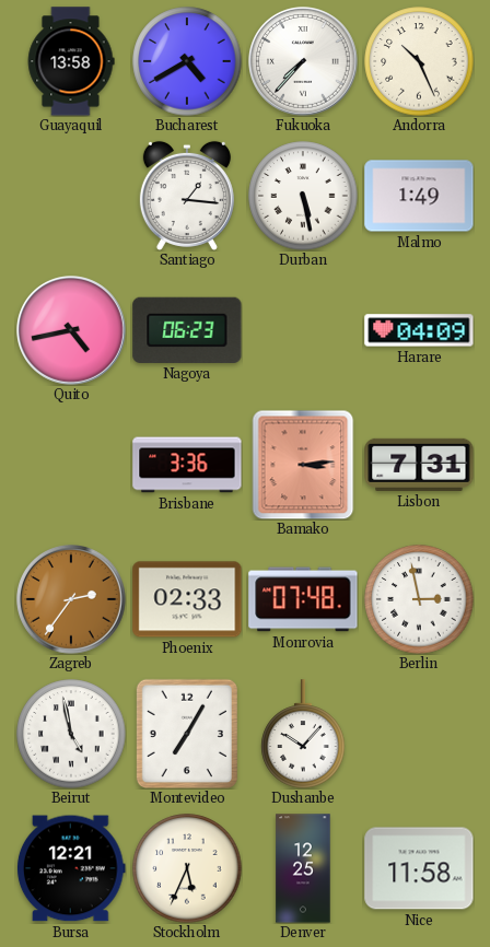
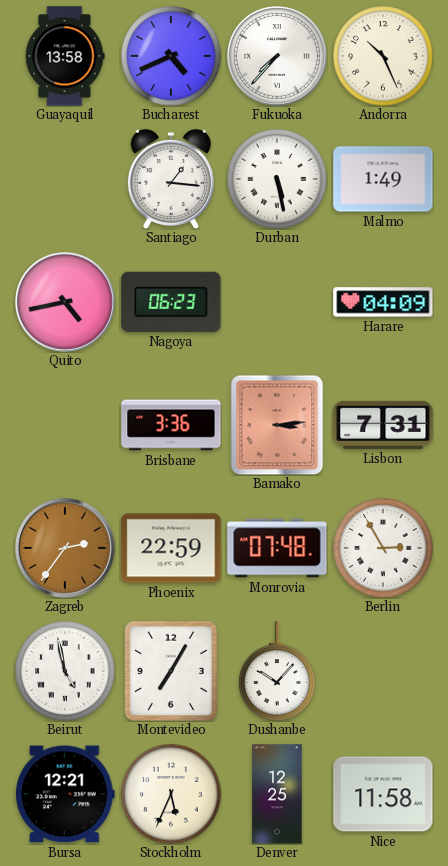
Bucharest: 4:40 -> 4:41 (171, 56)
Phoenix: 02:33 -> 22:59 (171, 548)
Berlin: 2:58 -> 2:55 (383, 548)
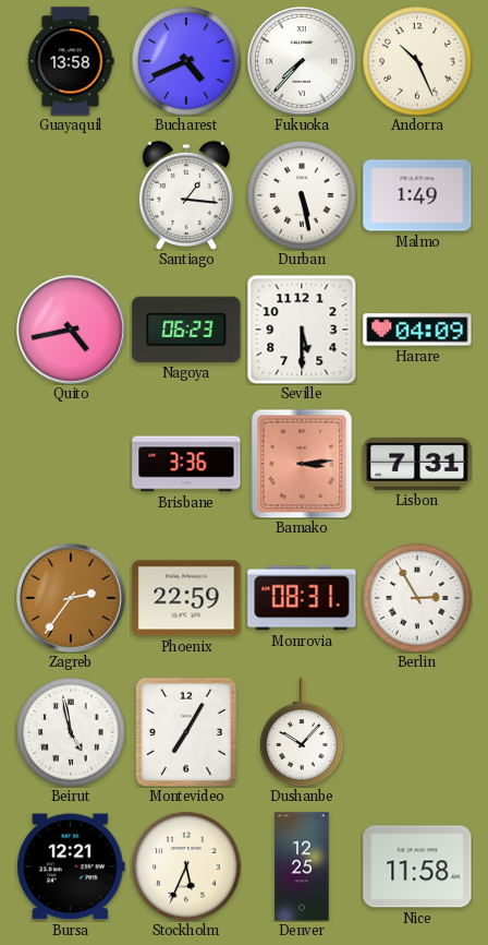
Seville: none -> 5:30 (302, 330)
Monrovia: 07:48 -> 08:31 (302, 598)
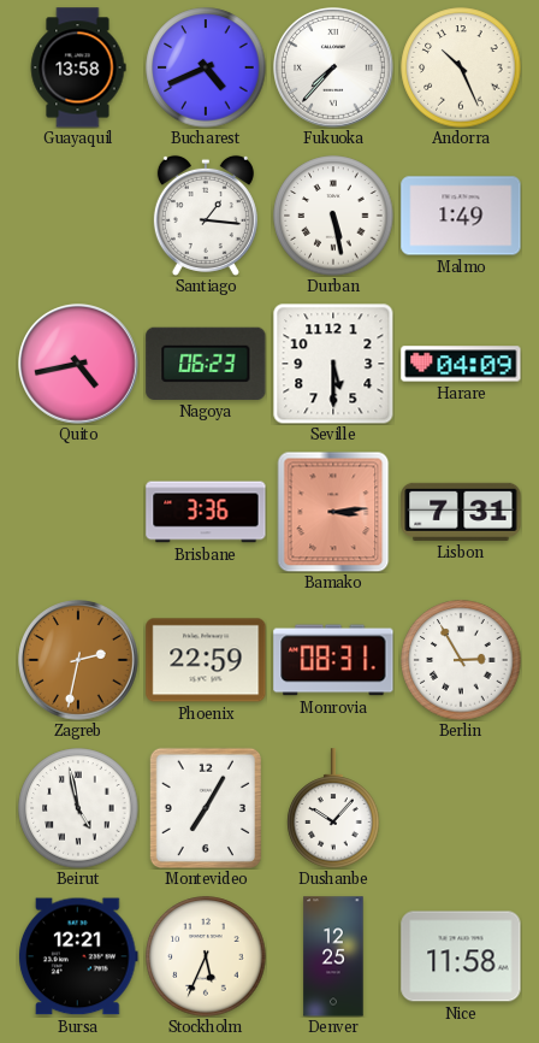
Zagreb: 2:36 -> 2:32 (79, 661)
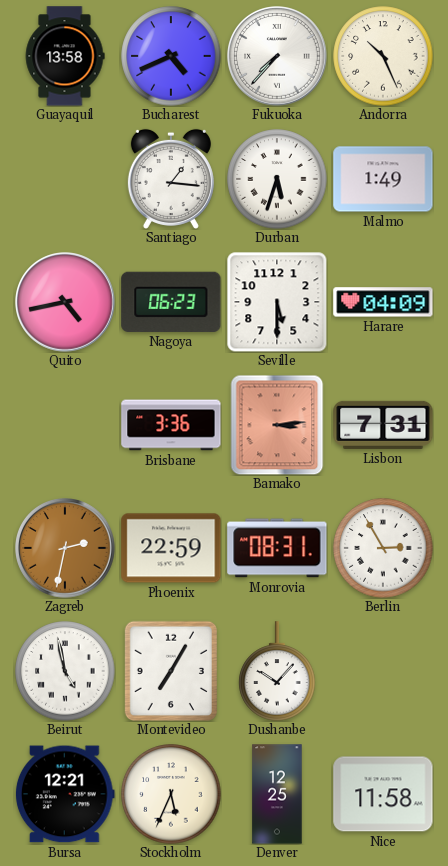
Durban: 5:28 -> 5:33 (277, 179)
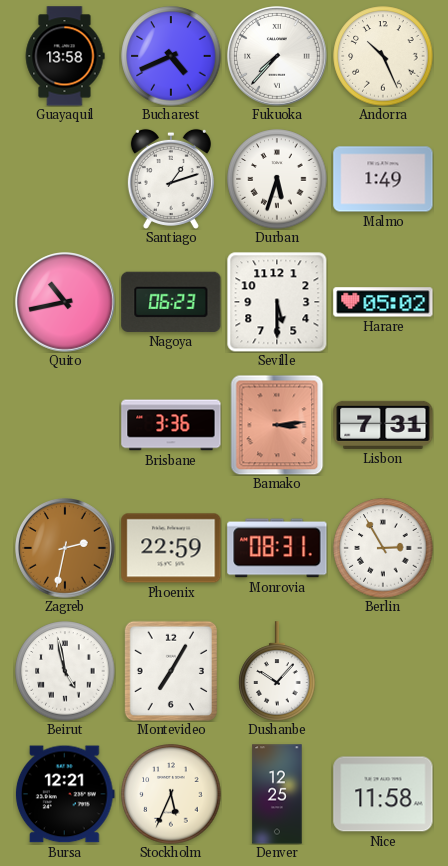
Santiago: 1:16 -> 1:12 (171, 179)
Quito: 4:43 -> 10:43 (66, 303)
Harare: 04:09 -> 05:02 (383, 302)
